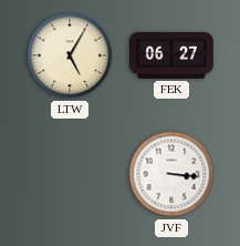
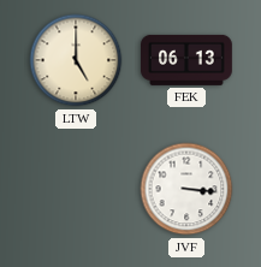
LTW: 5:05 -> 5:00 (76, 60)
FEK: 06:27 -> 06:13 (188, 60)
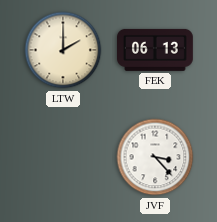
LTW: 5:00 -> 2:00 (63, 50)
JVF: 3:16 -> 3:23 (155, 157)
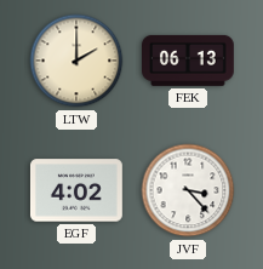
EGF: none -> 4:02 (76, 190)
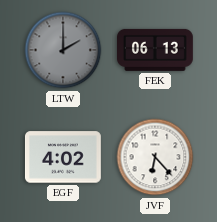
LTW dial: cream -> grey (63, 50)
JVF: 3:23 -> 6:23 (155, 157)
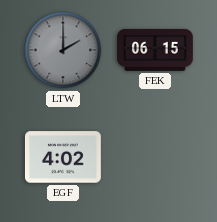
FEK: 06:13 -> 06:15 (156, 50)
JVF: 6:23 -> none (155, 157)
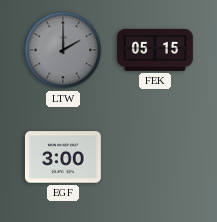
FEK: 06:15 -> 05:15 (156, 50)
EGF: 4:02 -> 3:00 (63, 157)
